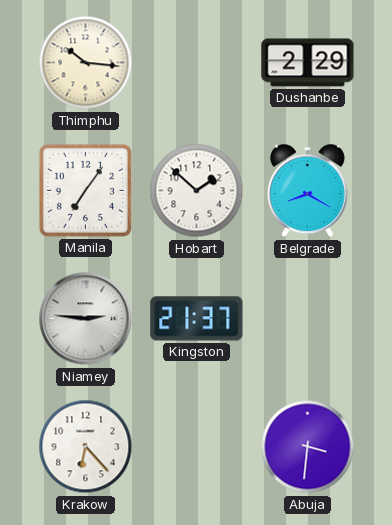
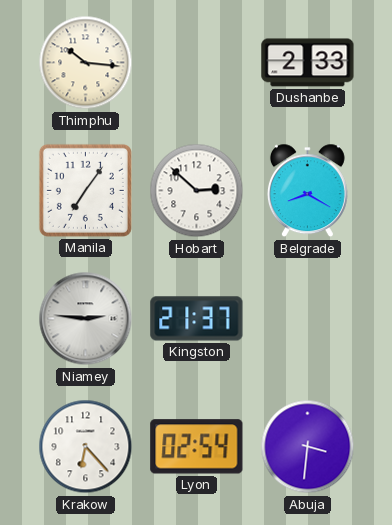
Dushanbe: 2:29 -> 2:33 (308, 63)
Hobart: 1:52 -> 2:52 (197, 191)
Lyon: none -> 02:54 (197, 447)
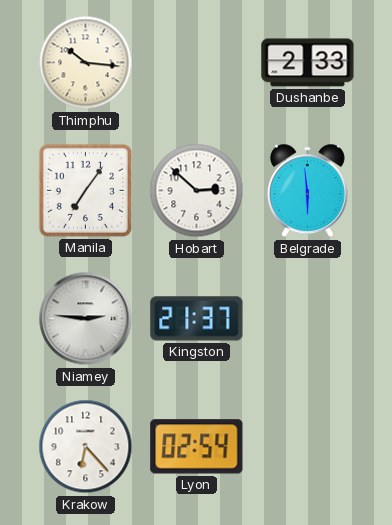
Belgrade: 8:20 -> 5:59 (307, 191)
Abuja: 3:31 -> none (308, 447)
